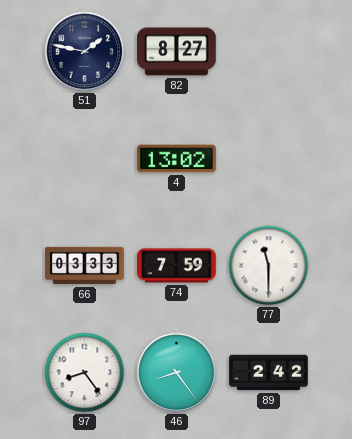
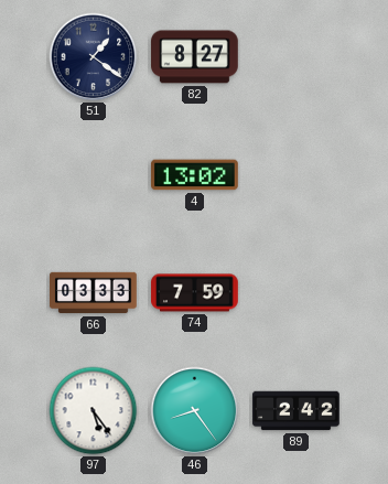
51: 1:47 -> 1:21 (94, 57)
77: 11:30 -> none (269, 266)
97: 8:24 -> 5:24 (94, 411)
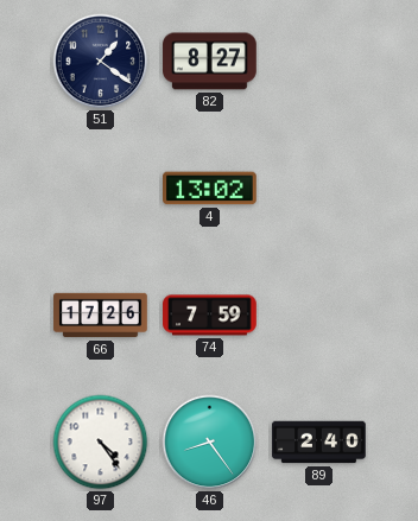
66: 03:33 -> 17:26 (101, 316)
97: 5:24 -> 4:24 (101, 443)
89: 2:42 -> 2:40 (319, 443)
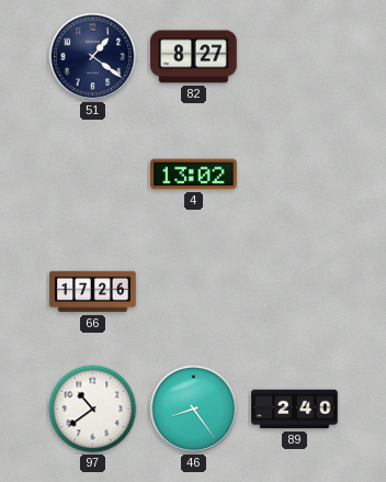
74: 7:59 -> none (210, 316)
97: 4:24 -> 10:39 (93, 410)
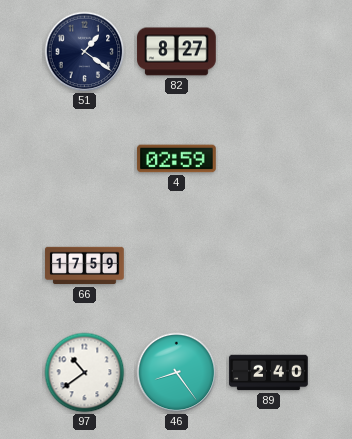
4: 13:02 -> 02:59 (177, 159)
66: 17:26 -> 17:59 (85, 266)
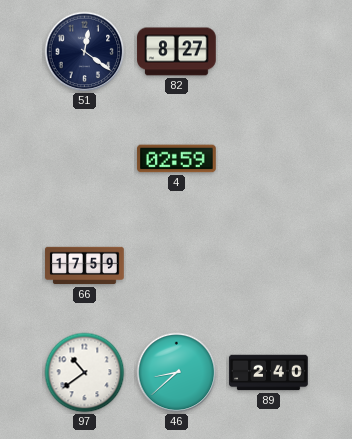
51: 1:21 -> 12:21 (85, 52)
46: 8:24 -> 8:38 (177, 373)
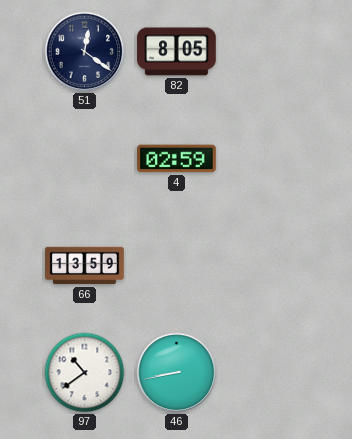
82: 8:27 -> 8:05 (177, 52)
66: 17:59 -> 13:59 (85, 266)
46: 8:38 -> 8:43 (177, 373)
89: 2:40 -> none (269, 373)
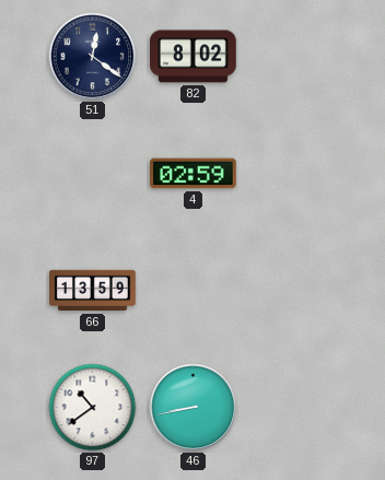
82: 8:05 -> 8:02 (194, 57)
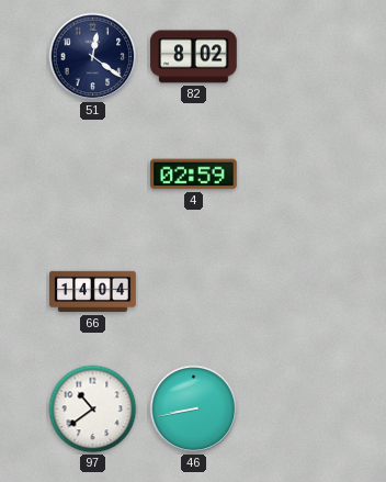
66: 13:59 -> 14:04 (93, 292)
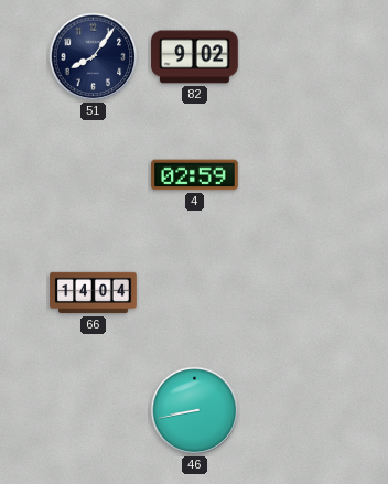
51: 12:21 -> 8:06 (94, 57)
82: 8:02 -> 9:02 (195, 57)
97: 10:39 -> none (93, 410)
